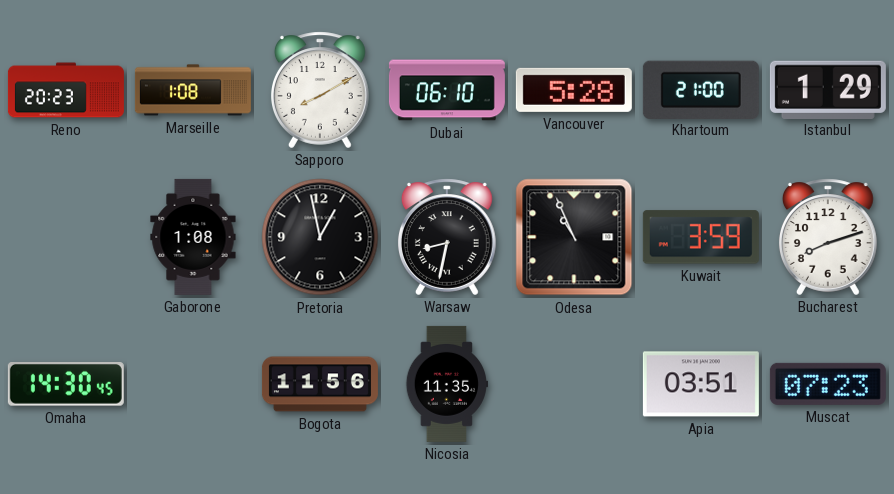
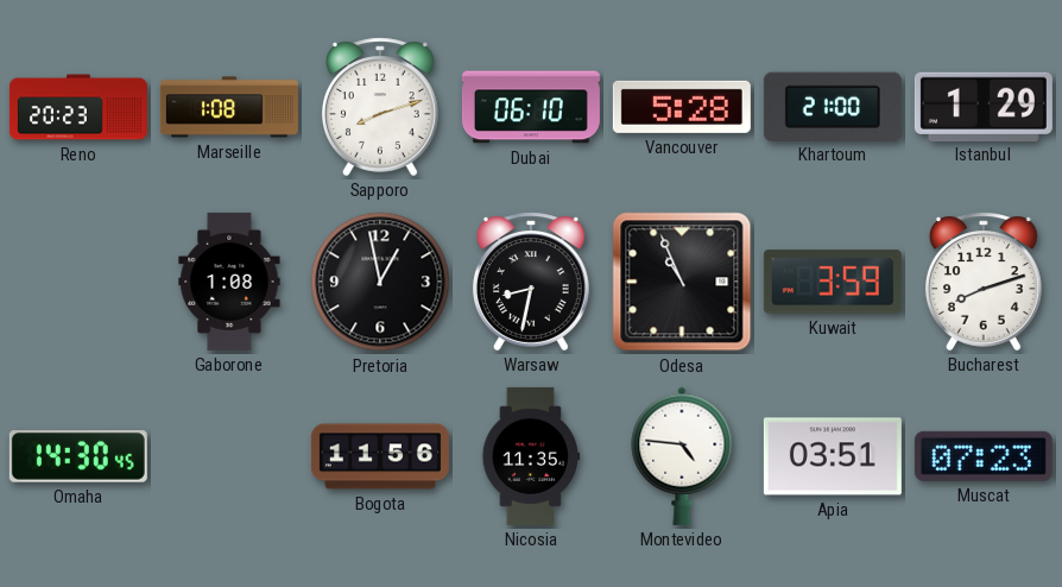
Sapporo: 8:10 -> 8:12 (380, 107)
Montevideo: none -> 4:46 (682, 456)
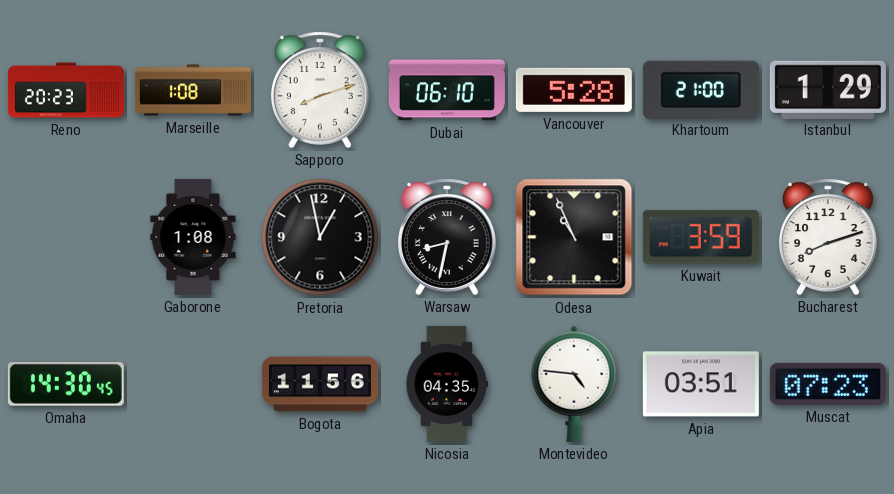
Nicosia: 11:35 -> 04:35 (446, 384)
